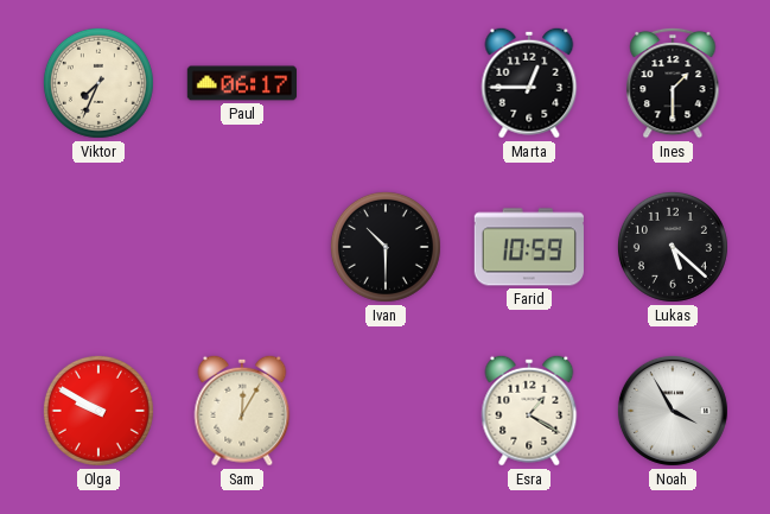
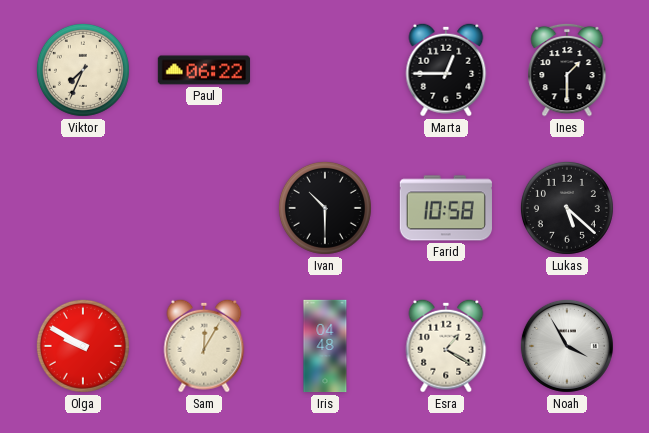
Paul: 06:17 -> 06:22 (204, 70)
Farid: 10:59 -> 10:58 (446, 208)
Iris: none -> 04:48 (325, 346)
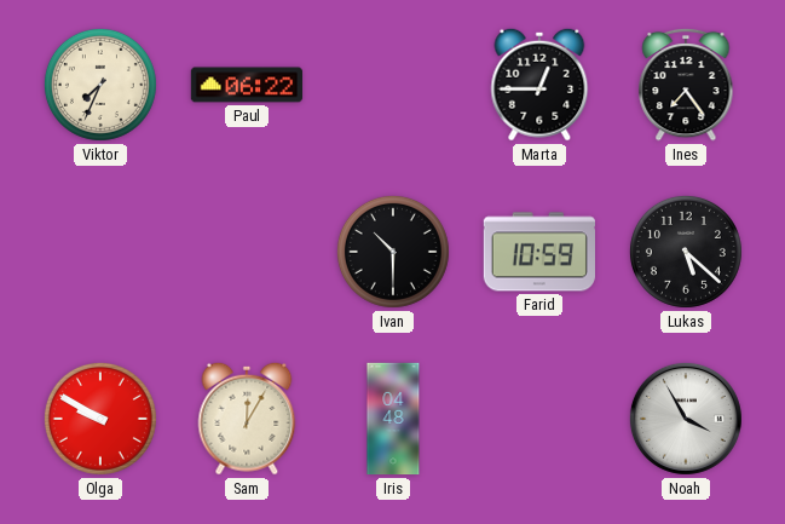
Ines: 1:30 -> 7:24 (686, 85)
Farid: 10:58 -> 10:59 (539, 252)
Esra: 1:20 -> none (446, 346)
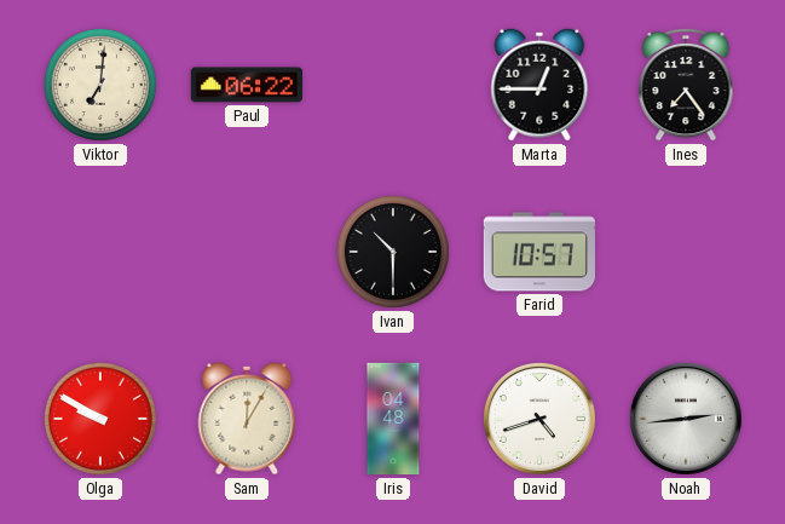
Viktor: 7:34 -> 7:01 (100, 85)
Farid: 10:59 -> 10:57 (539, 252)
Lukas: 5:22 -> none (686, 252)
David: none -> 4:42 (539, 419)
Noah: 3:55 -> 2:44 (686, 419)
